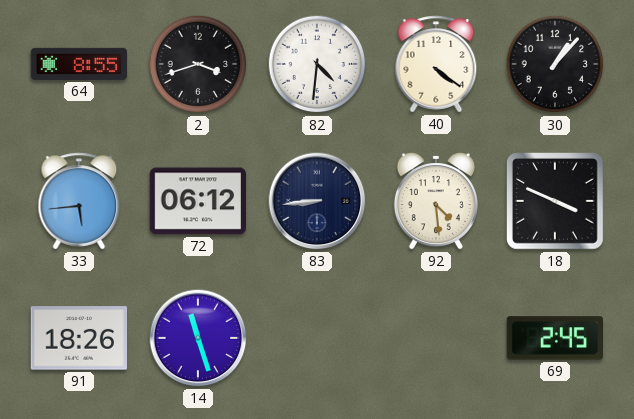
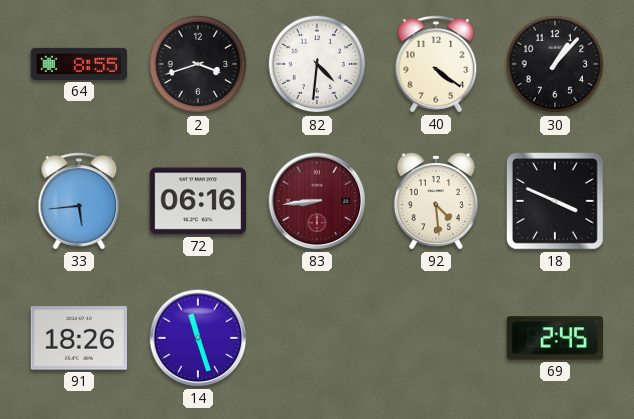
72: 06:12 -> 06:16 (197, 201)
83 dial: navy -> burgundy (317, 201)
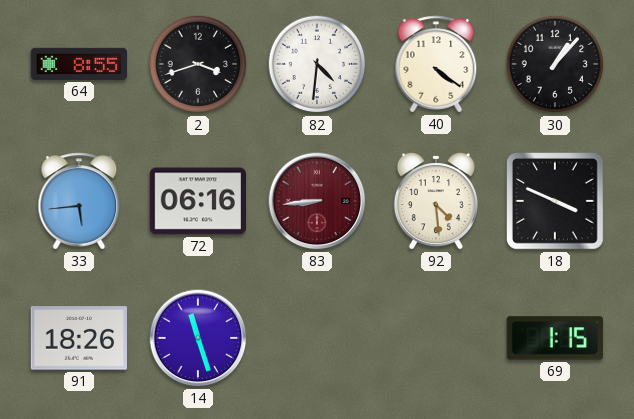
69: 2:45 -> 1:15 (554, 338)
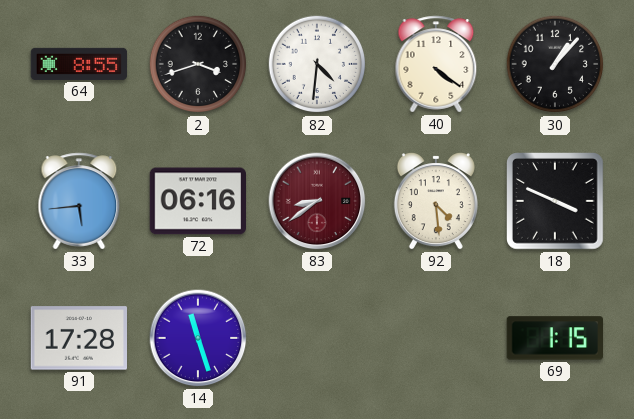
83: 8:44 -> 8:39 (317, 201)
91: 18:26 -> 17:28 (79, 338)
